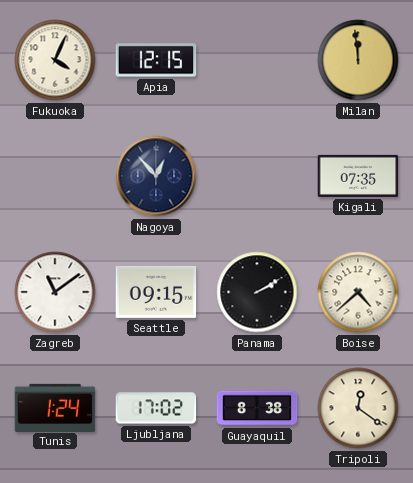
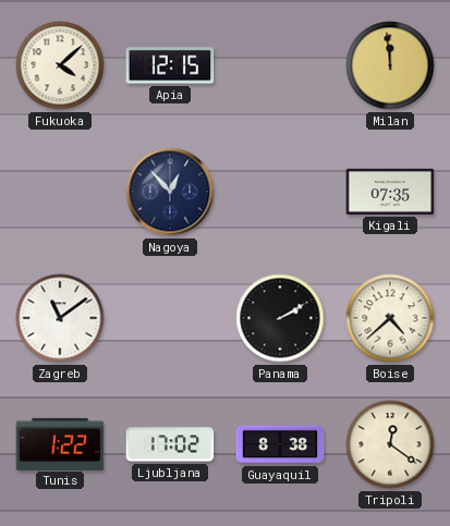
Fukuoka: 4:04 -> 4:08 (60, 65)
Seattle: 09:15 -> none (156, 292)
Tunis: 1:24 -> 1:22 (60, 443)
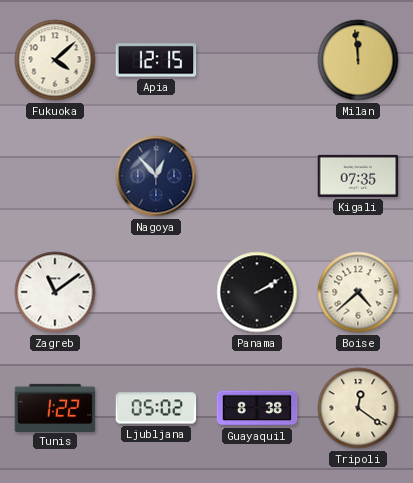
Ljubljana: 17:02 -> 05:02 (156, 408)
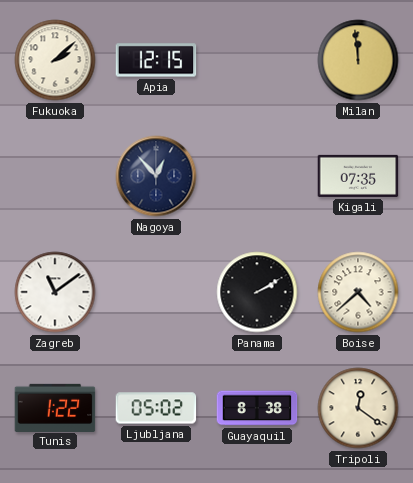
Fukuoka: 4:08 -> 2:08 (55, 60)
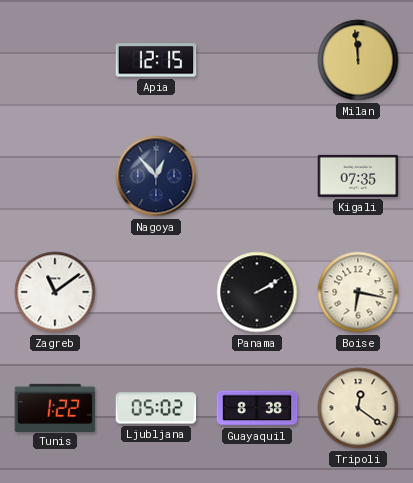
Fukuoka: 2:08 -> none (55, 60)
Boise: 4:38 -> 6:17 (358, 292)
